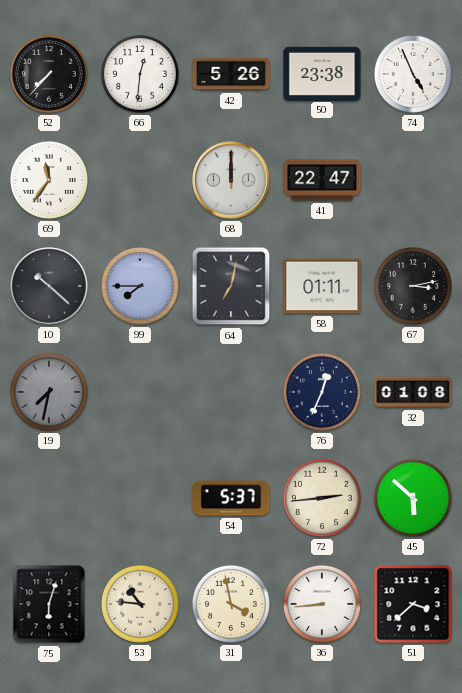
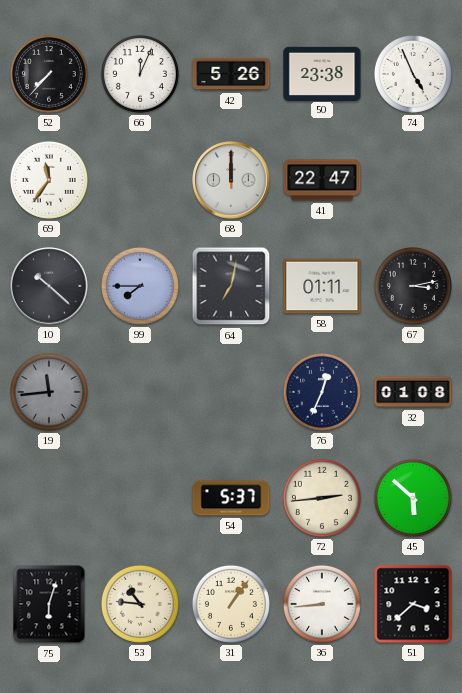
66: 12:31 -> 12:04 (140, 74)
19: 7:32 -> 11:44 (49, 392)
31: 3:58 -> 1:06 (231, 604)
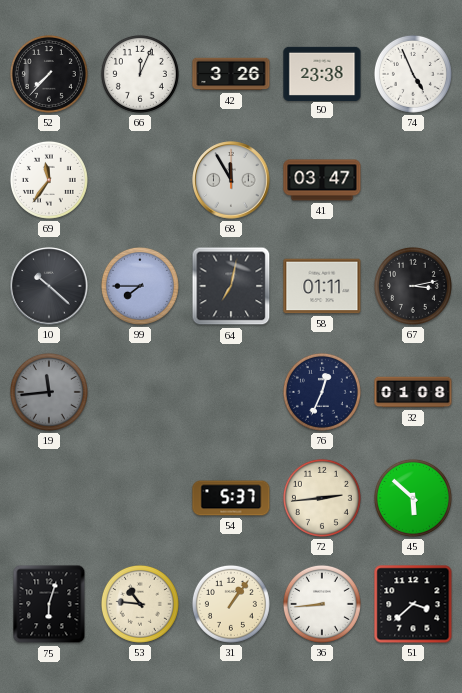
42: 5:26 -> 3:26 (231, 74)
68: 12:00 -> 11:55 (231, 180)
41: 22:47 -> 03:47 (322, 180)
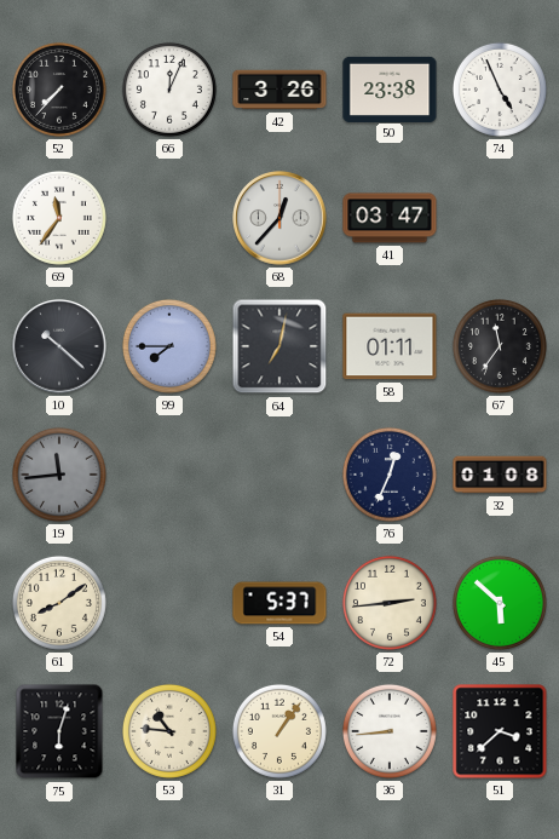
68: 11:55 -> 12:37 (279, 218)
67: 3:13 -> 11:36 (500, 346)
61: none -> 8:09 (59, 603)
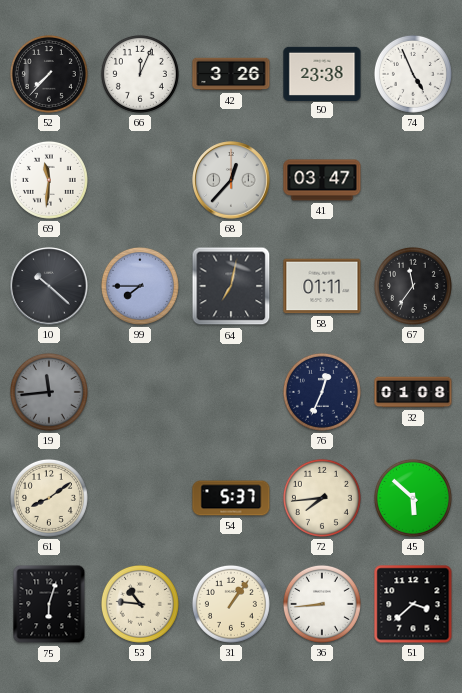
69: 11:36 -> 11:31 (49, 180)
72: 2:44 -> 7:44 (322, 498)
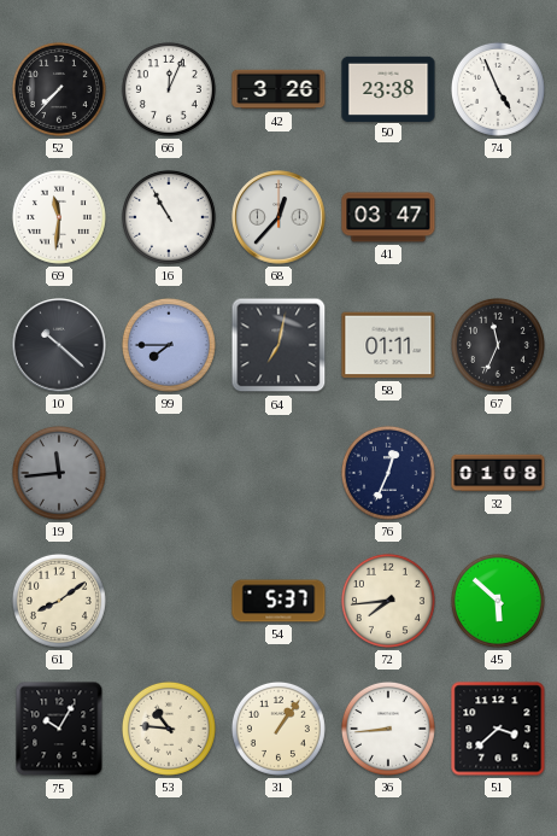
16: none -> 10:55 (169, 217)
67: 11:36 -> 11:34 (498, 345)
75: 6:03 -> 10:05 (59, 729)
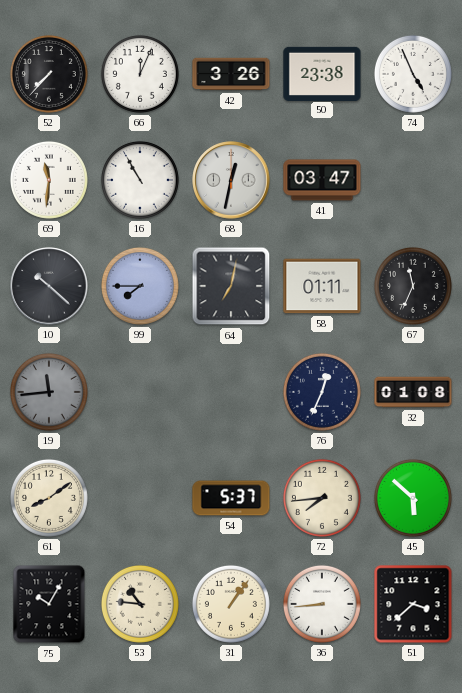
68: 12:37 -> 12:32 (231, 180)
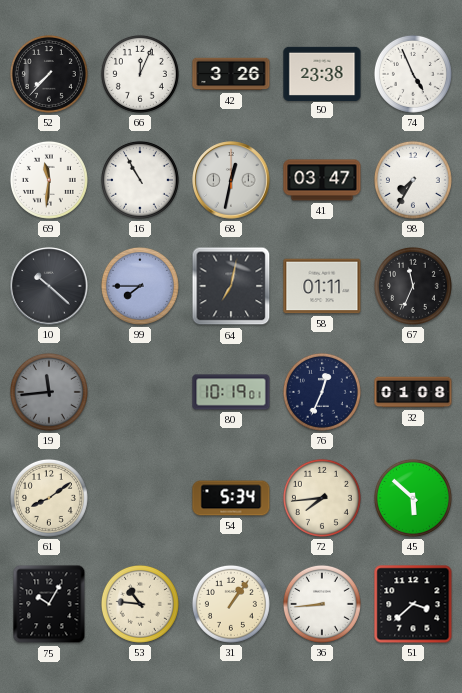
98: none -> 7:35 (413, 180)
80: none -> 10:19 (231, 392)
54: 5:37 -> 5:34 (231, 498)
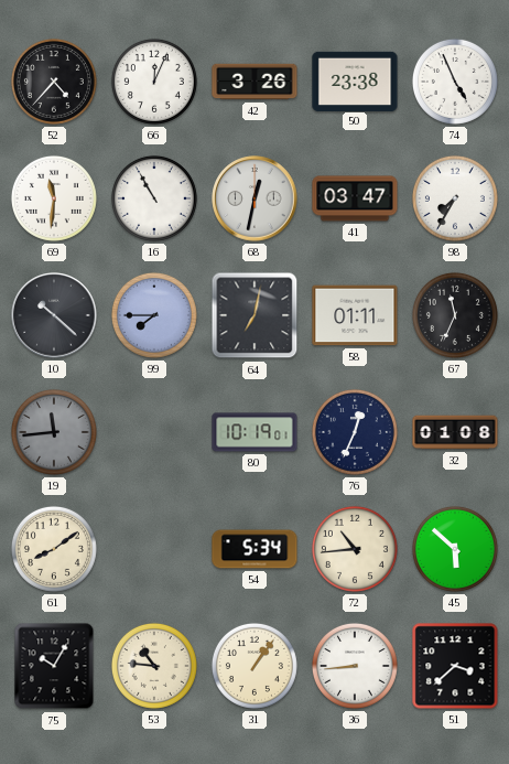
52: 7:37 -> 4:37 (54, 82)
72: 7:44 -> 10:44 (355, 549)
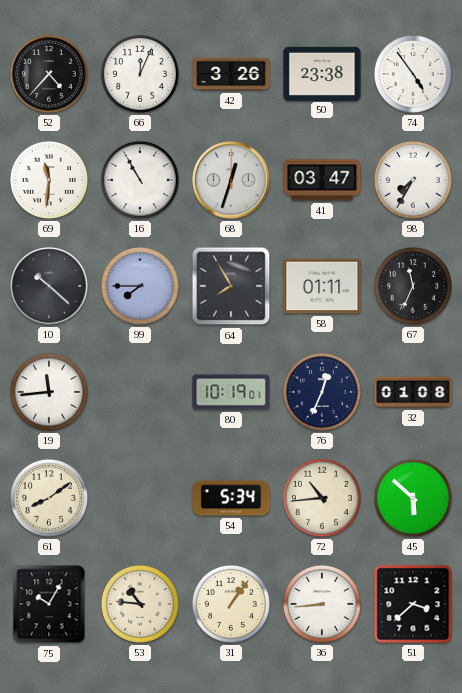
74: 4:56 -> 4:54 (413, 74)
68: 12:32 -> 12:33 (231, 180)
64: 7:02 -> 7:55 (231, 286)
19 dial: grey -> white (49, 392)
